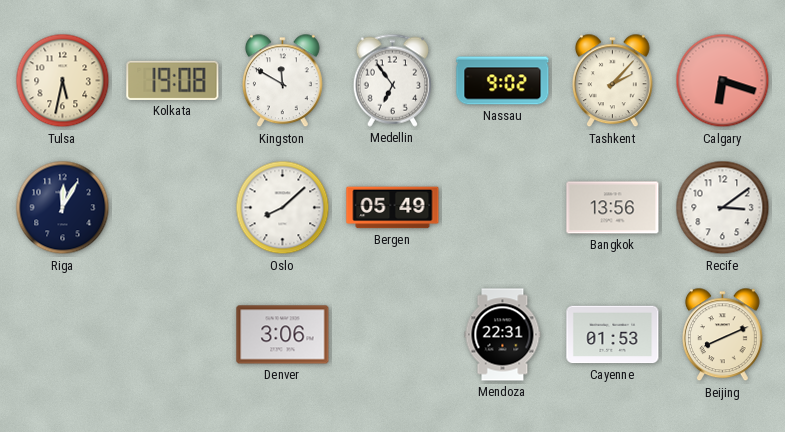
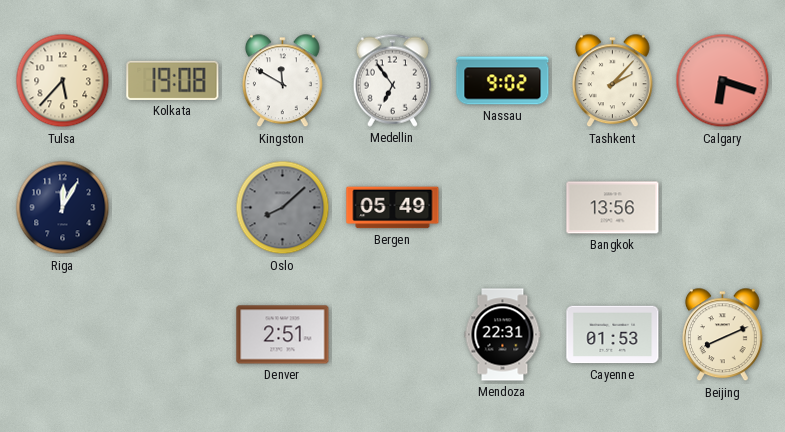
Tulsa: 5:32 -> 5:37 (63, 81)
Oslo dial: white -> grey (283, 208)
Recife: 3:09 -> none (723, 208)
Denver: 3:06 -> 2:51 (283, 335)
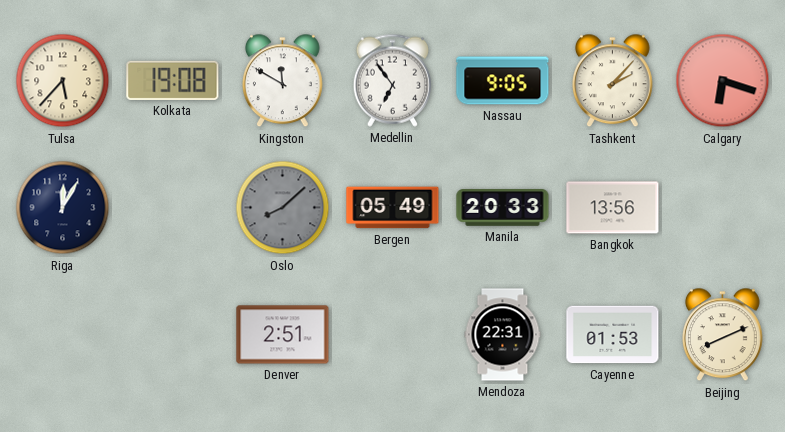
Nassau: 9:02 -> 9:05 (503, 81)
Manila: none -> 20:33 (503, 208)
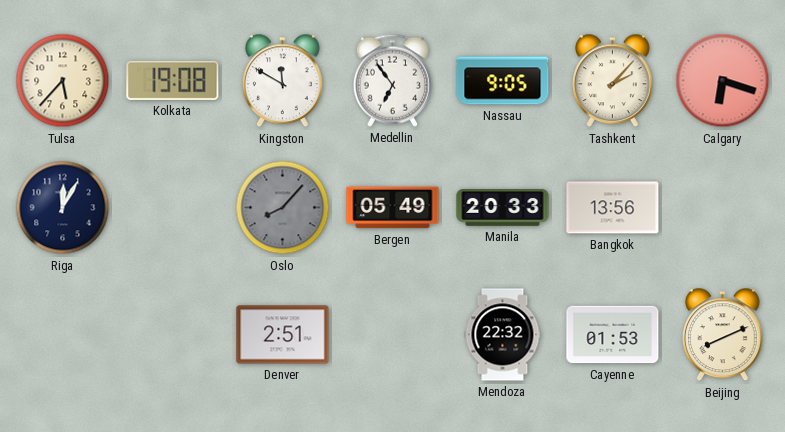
Oslo: 8:08 -> 8:07 (283, 208)
Mendoza: 22:31 -> 22:32 (503, 335)
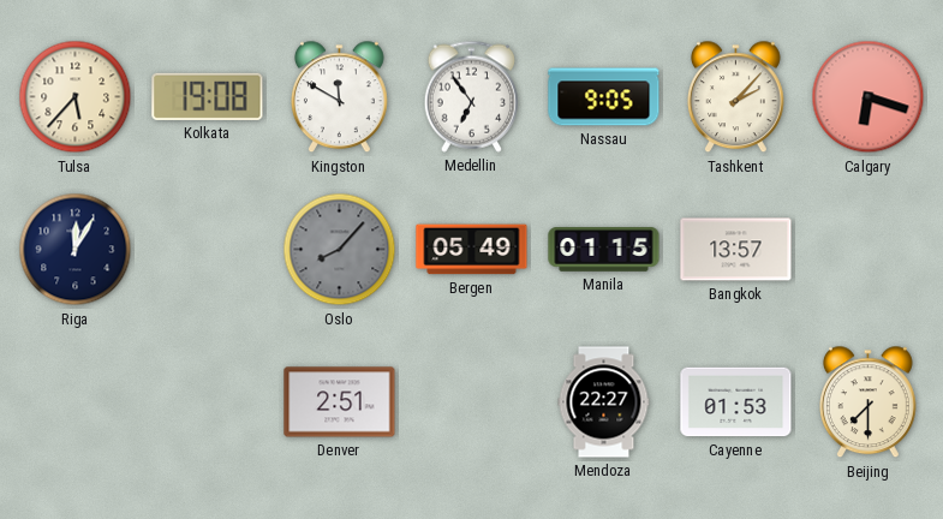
Manila: 20:33 -> 01:15 (604, 250)
Bangkok: 13:56 -> 13:57 (736, 250)
Mendoza: 22:32 -> 22:27 (604, 402)
Beijing: 8:11 -> 7:30 (869, 402)
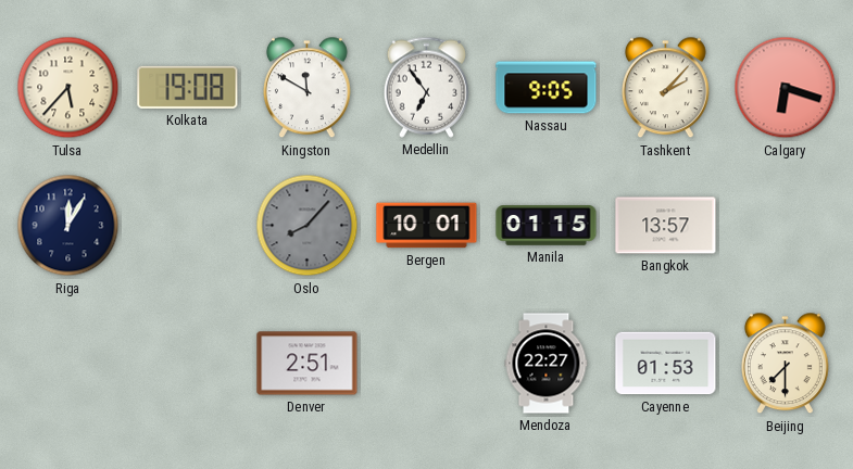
Bergen: 05:49 -> 10:01 (427, 226)
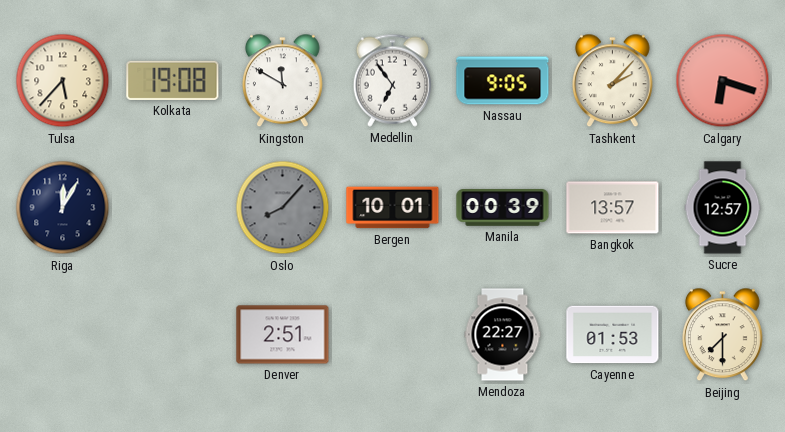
Manila: 01:15 -> 00:39 (503, 208)
Sucre: none -> 12:57 (723, 208)
